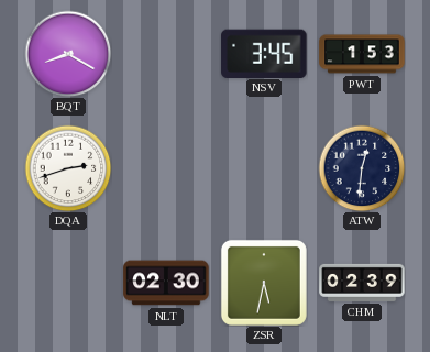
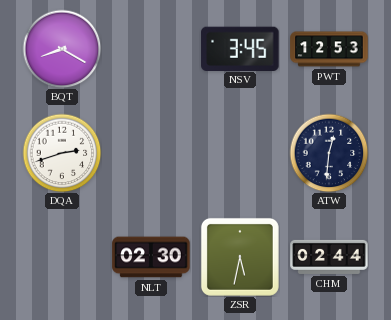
PWT: 1:53 -> 12:53 (329, 49)
CHM: 02:39 -> 02:44 (329, 257)
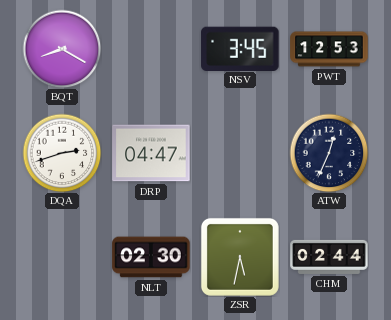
DRP: none -> 04:47 (151, 153)
ATW: 12:31 -> 12:34 (329, 153)
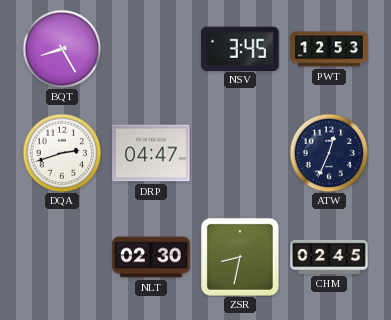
BQT: 8:20 -> 8:25 (62, 49)
ZSR: 5:32 -> 8:32 (240, 257)
CHM: 02:44 -> 02:45 (329, 257)
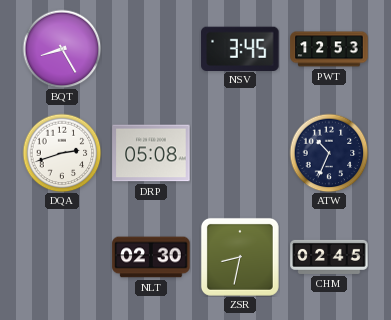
DRP: 04:47 -> 05:08 (151, 153)
ATW: 12:34 -> 10:34 (329, 153)
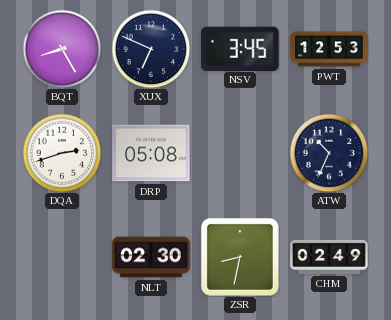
XUX: none -> 6:49 (151, 49)
CHM: 02:45 -> 02:49 (329, 257)
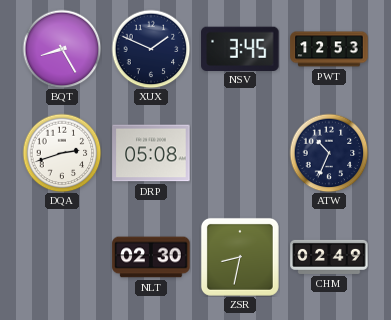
XUX: 6:49 -> 1:49 (151, 49)
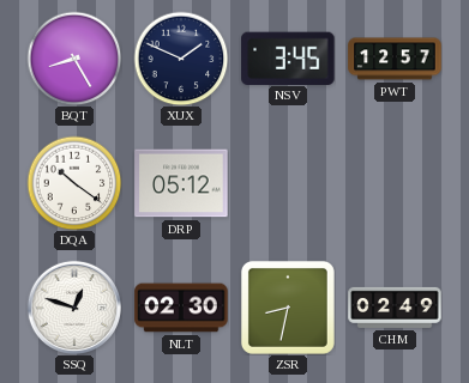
PWT: 12:53 -> 12:57 (395, 59)
DQA: 2:42 -> 10:21 (74, 183)
DRP: 05:08 -> 05:12 (181, 183)
ATW: 10:34 -> none (329, 153)
SSQ: none -> 12:48 (73, 306)
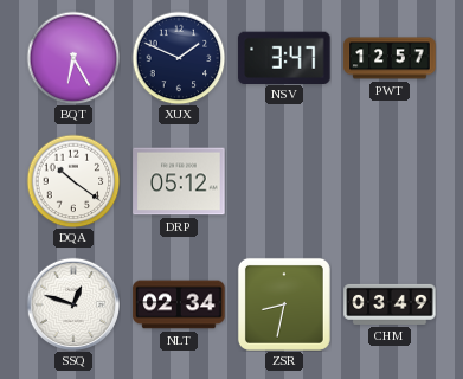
BQT: 8:25 -> 6:25 (73, 58)
NSV: 3:45 -> 3:47 (284, 57)
NLT: 02:30 -> 02:34 (179, 304)
CHM: 02:49 -> 03:49 (390, 304)
